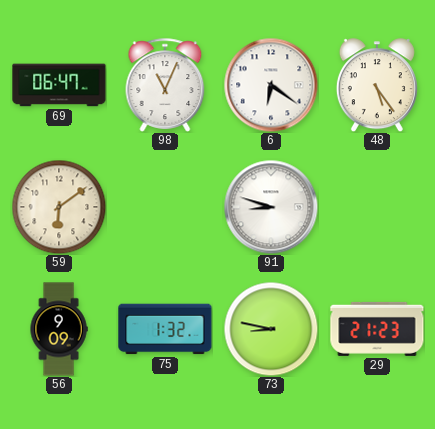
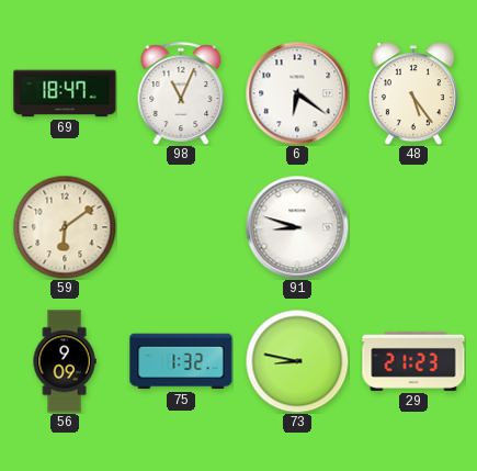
69: 06:47 -> 18:47 (65, 93)
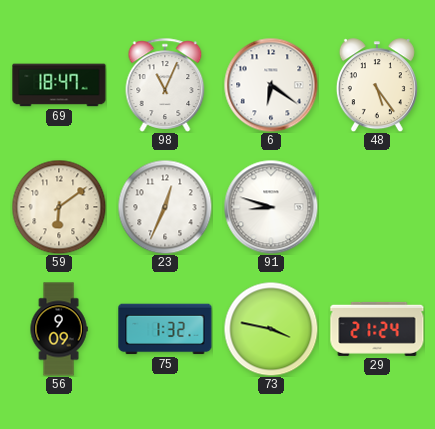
23: none -> 12:34 (165, 207)
73: 8:47 -> 3:47 (271, 329)
29: 21:23 -> 21:24 (377, 329)
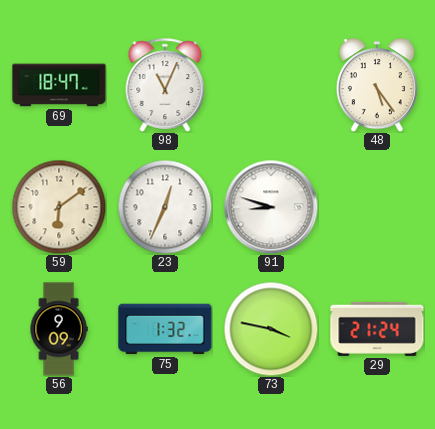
6: 6:21 -> none (271, 85)
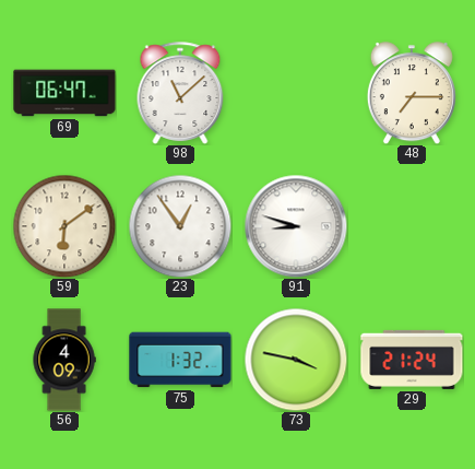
69: 18:47 -> 06:47 (64, 93)
98: 11:04 -> 11:08 (180, 93)
48: 5:24 -> 7:15 (412, 93)
23: 12:34 -> 12:54 (180, 226)
56: 9:09 -> 4:09 (64, 360)
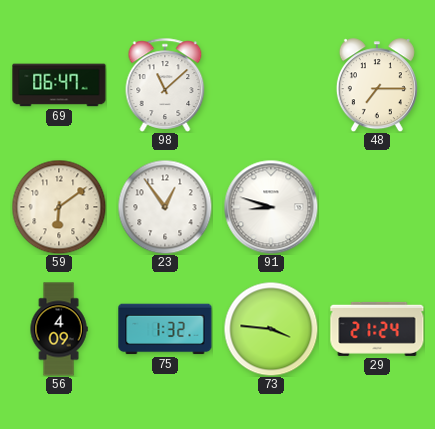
73: 3:47 -> 3:46 (271, 329)
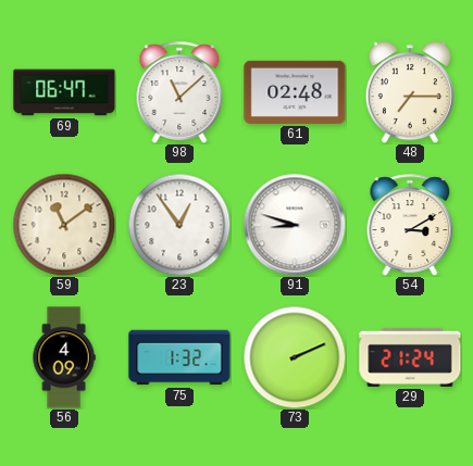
61: none -> 02:48 (295, 92)
59: 6:09 -> 11:09 (64, 225)
54: none -> 3:10 (410, 225)
73: 3:46 -> 2:11 (295, 357)
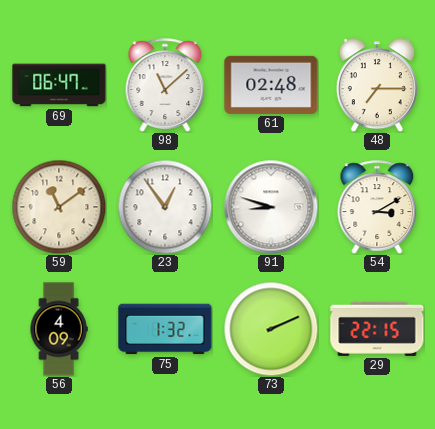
29: 21:24 -> 22:15 (377, 329)
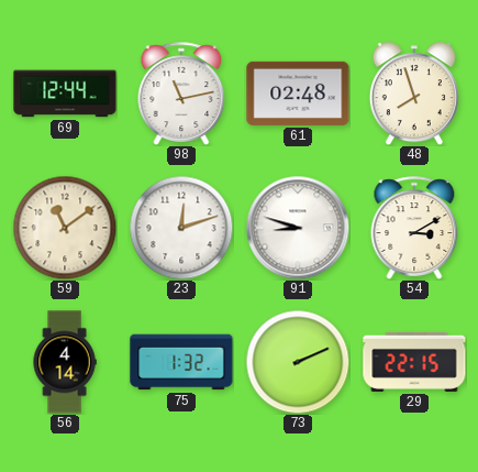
69: 06:47 -> 12:44 (65, 94)
98: 11:08 -> 11:13 (181, 94)
48: 7:15 -> 7:57 (414, 94)
23: 12:54 -> 12:12 (181, 228)
56: 4:09 -> 4:14 (65, 362)
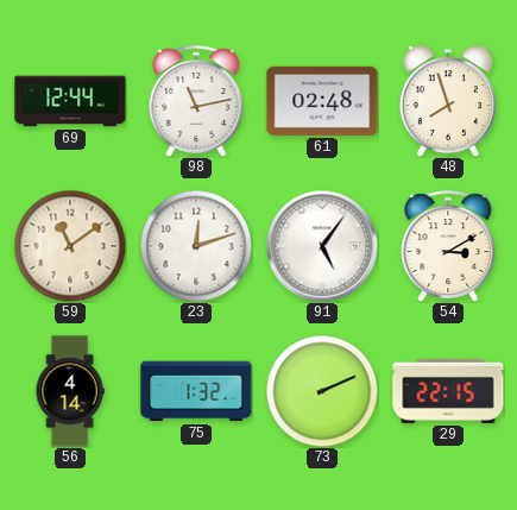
91: 8:48 -> 5:06 (322, 246)
